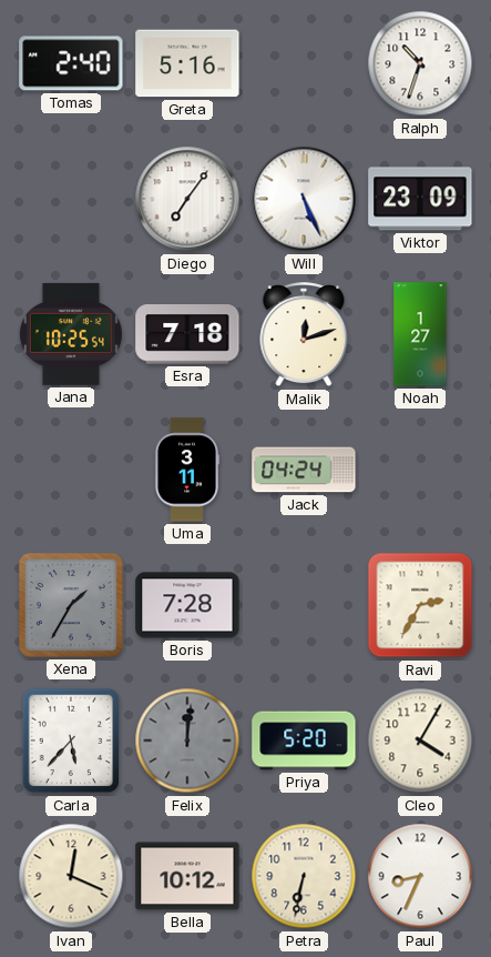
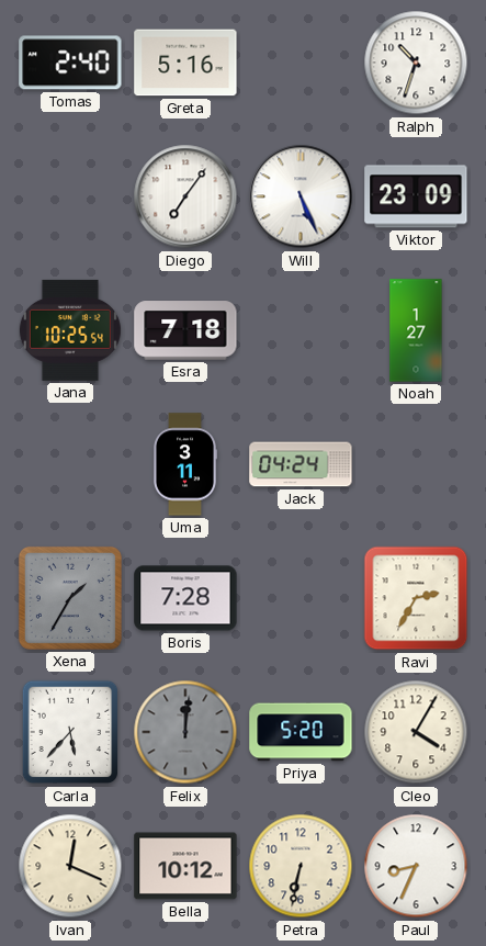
Malik: 12:12 -> none (304, 335)
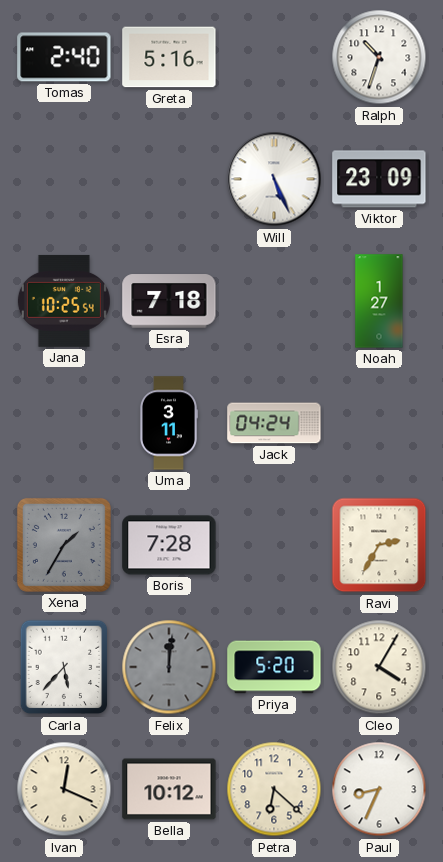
Diego: 7:06 -> none (185, 196)
Petra: 6:32 -> 6:22 (274, 789)
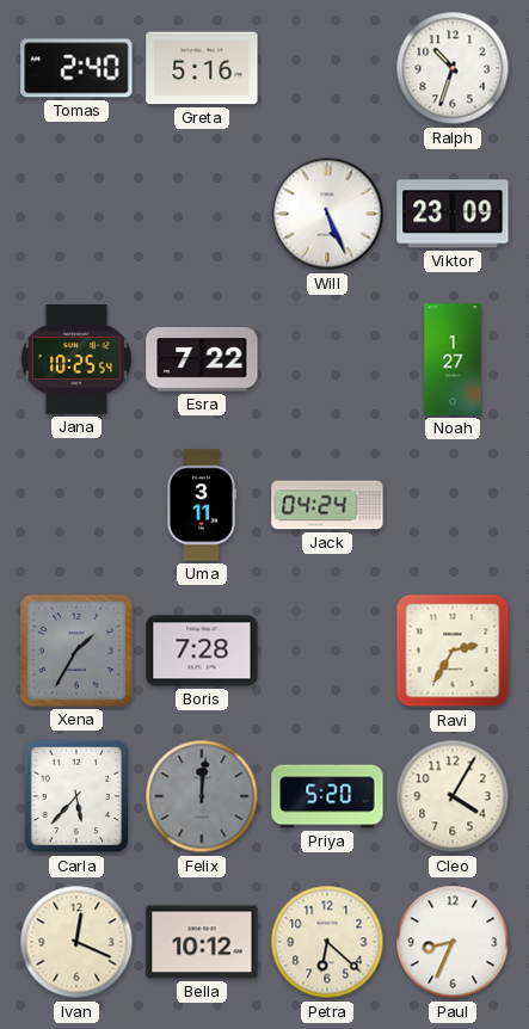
Esra: 7:18 -> 7:22 (202, 359)
